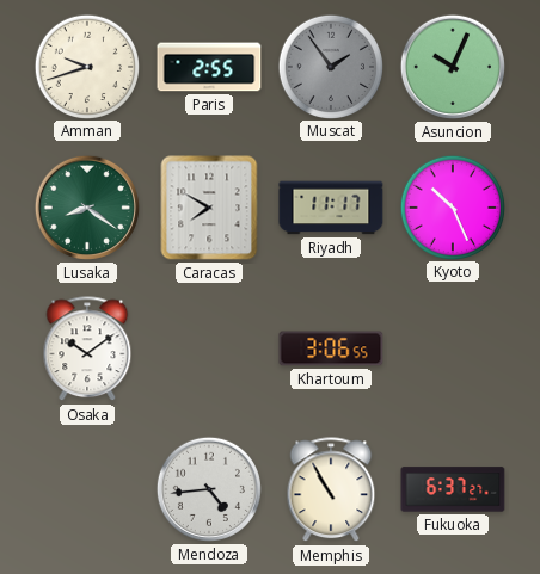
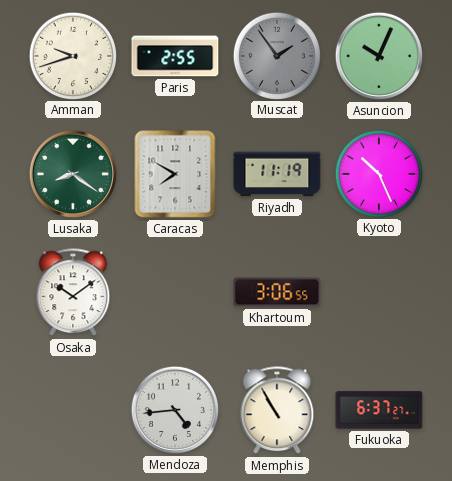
Riyadh: 11:17 -> 11:19 (277, 174)
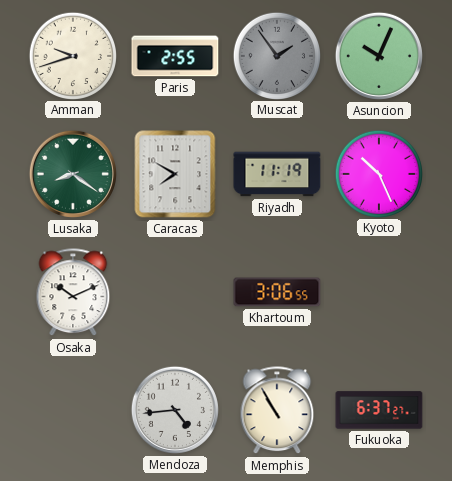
Osaka: 10:09 -> 10:11 (73, 293)
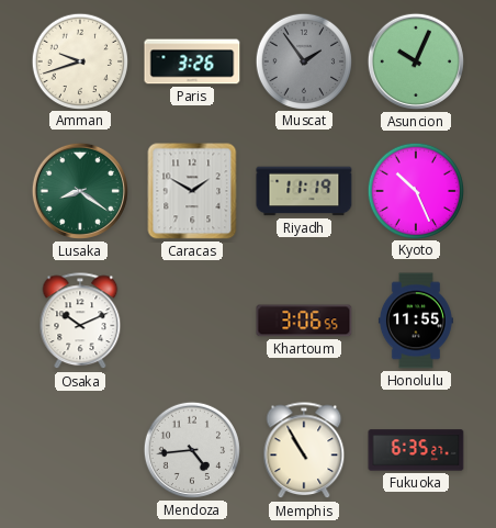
Paris: 2:55 -> 3:26 (192, 61)
Caracas: 7:50 -> 1:50 (192, 191)
Honolulu: none -> 11:55 (416, 321)
Fukuoka: 6:37 -> 6:35 (416, 450)
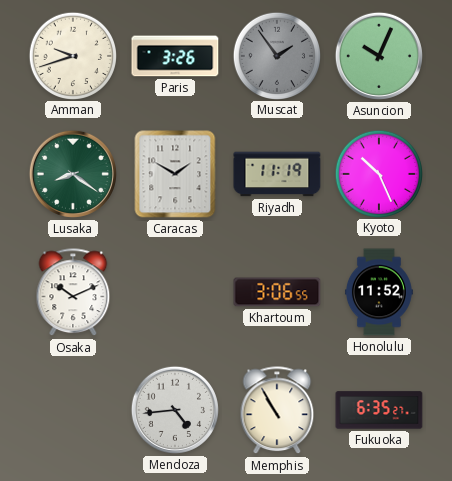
Honolulu: 11:55 -> 11:52 (379, 292)
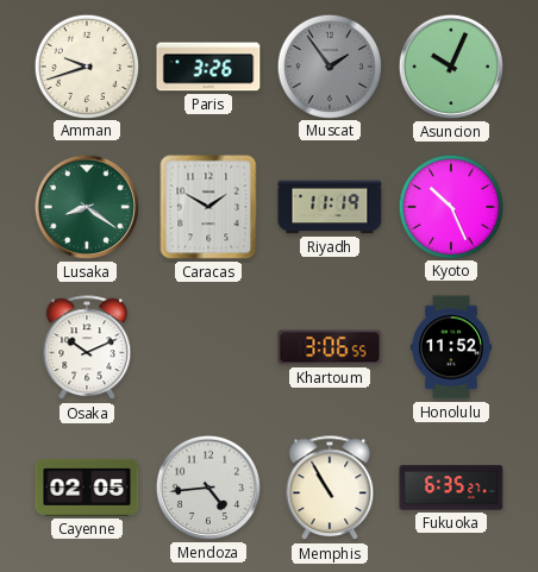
Cayenne: none -> 02:05 (87, 488)
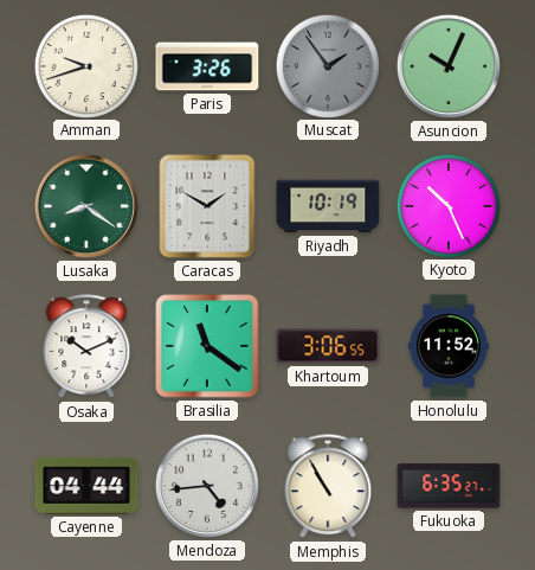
Riyadh: 11:19 -> 10:19 (328, 206)
Brasilia: none -> 11:21 (207, 346)
Cayenne: 02:05 -> 04:44 (86, 486)
